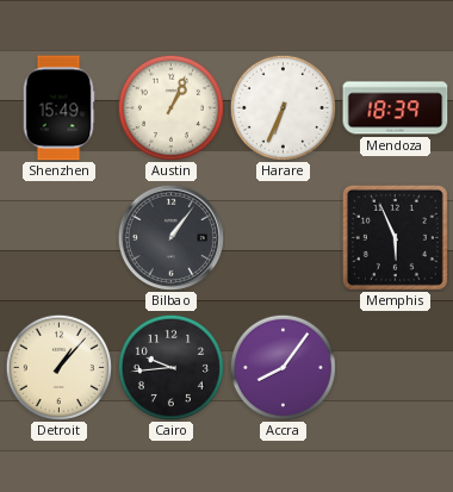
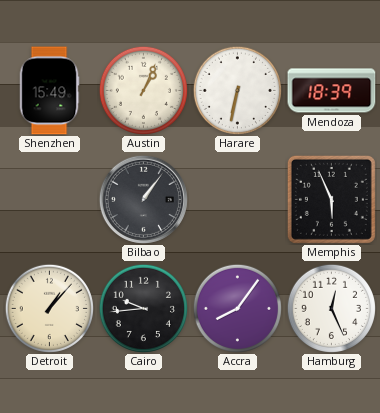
Harare: 6:34 -> 6:32 (237, 90)
Hamburg: none -> 12:26 (331, 308)
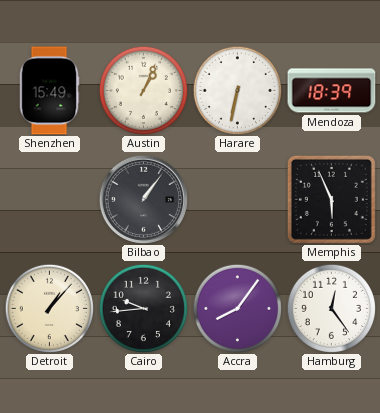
Hamburg: 12:26 -> 12:24 (331, 308)
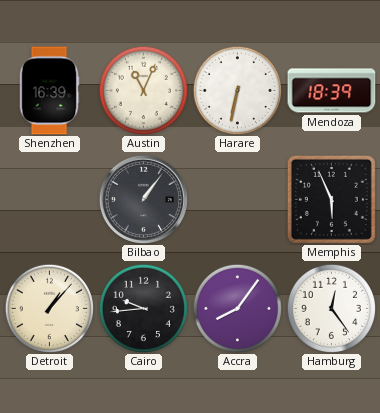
Shenzhen: 15:49 -> 16:39 (49, 91)
Austin: 1:04 -> 11:04 (143, 90)
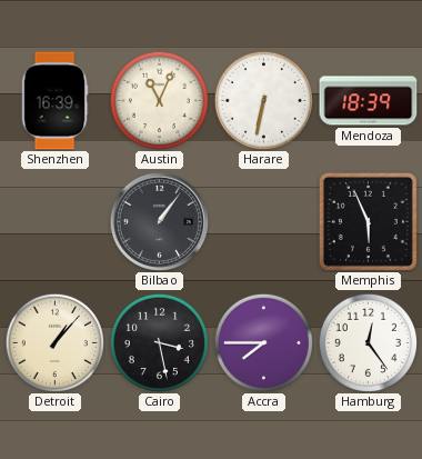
Cairo: 9:44 -> 3:28 (159, 342)
Accra: 8:06 -> 7:45 (263, 342)
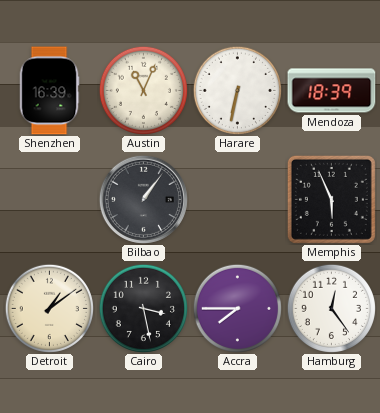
Detroit: 1:07 -> 1:09 (49, 308)
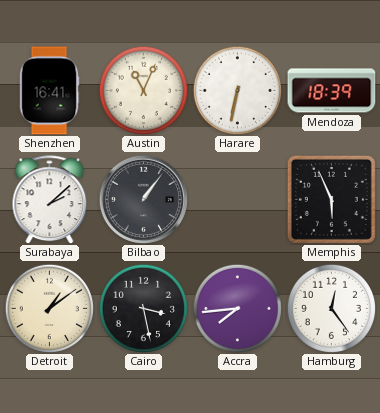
Shenzhen: 16:39 -> 16:41 (49, 91)
Surabaya: none -> 2:08 (50, 200)
Accra: 7:45 -> 7:44 (237, 308)
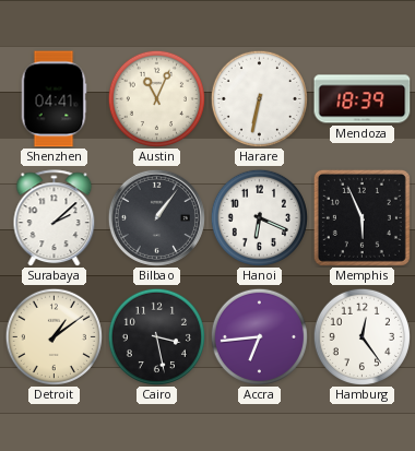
Shenzhen: 16:41 -> 04:41 (54, 99)
Hanoi: none -> 6:19 (259, 217)
Accra: 7:44 -> 6:44 (259, 336)
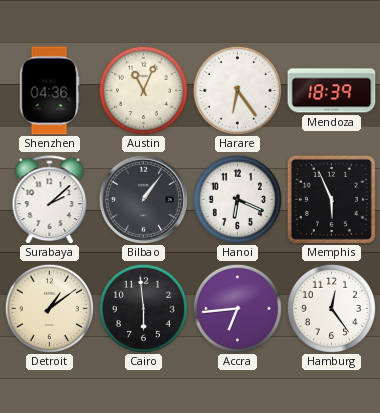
Shenzhen: 04:41 -> 04:36 (49, 91)
Harare: 6:32 -> 6:24 (237, 90)
Cairo: 3:28 -> 5:59 (143, 308)
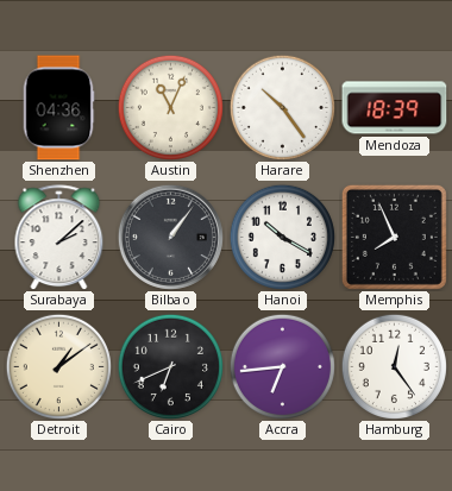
Harare: 6:24 -> 10:24 (282, 107)
Hanoi: 6:19 -> 10:20 (282, 237)
Memphis: 5:56 -> 7:56 (394, 237)
Cairo: 5:59 -> 6:41 (170, 366)
